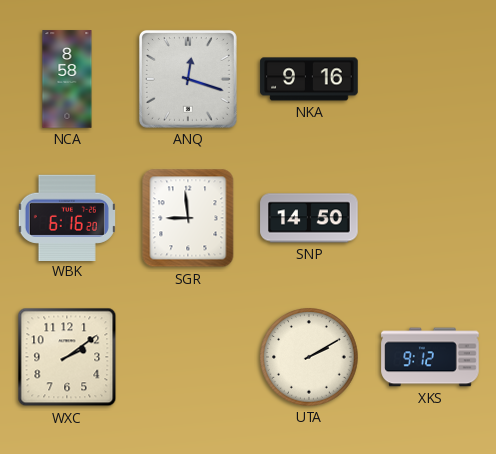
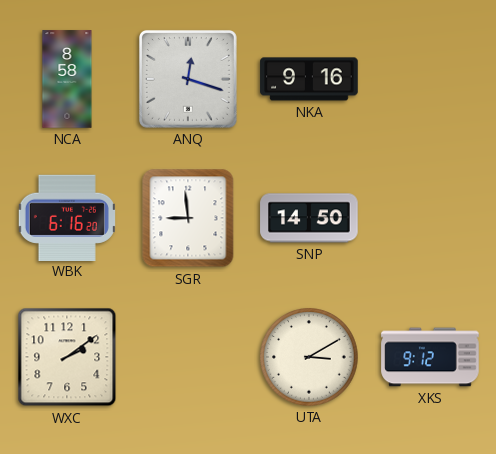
UTA: 2:10 -> 3:10 (310, 358)
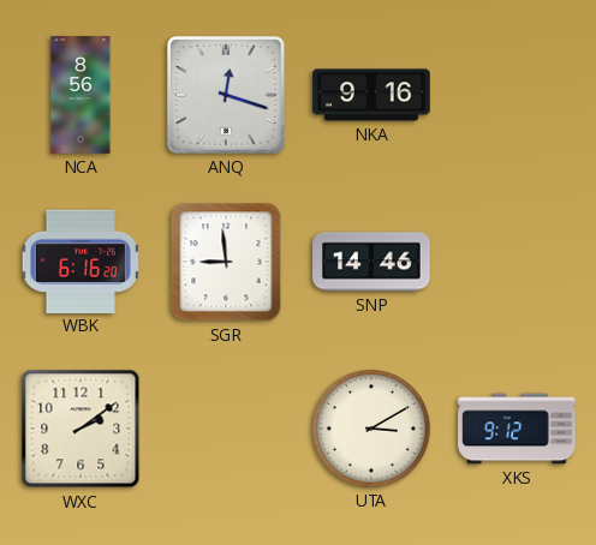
NCA: 8:58 -> 8:56 (81, 95)
SNP: 14:50 -> 14:46 (371, 262)
